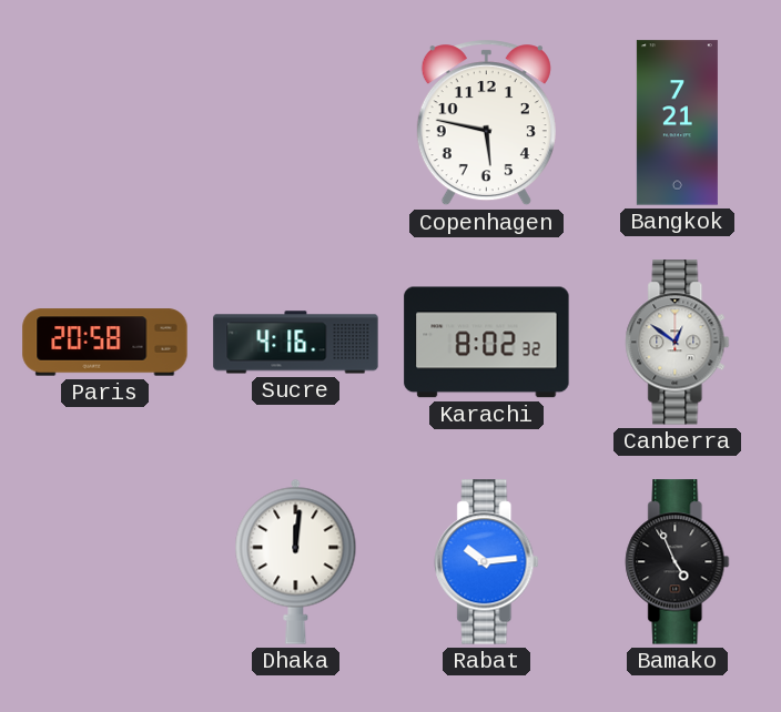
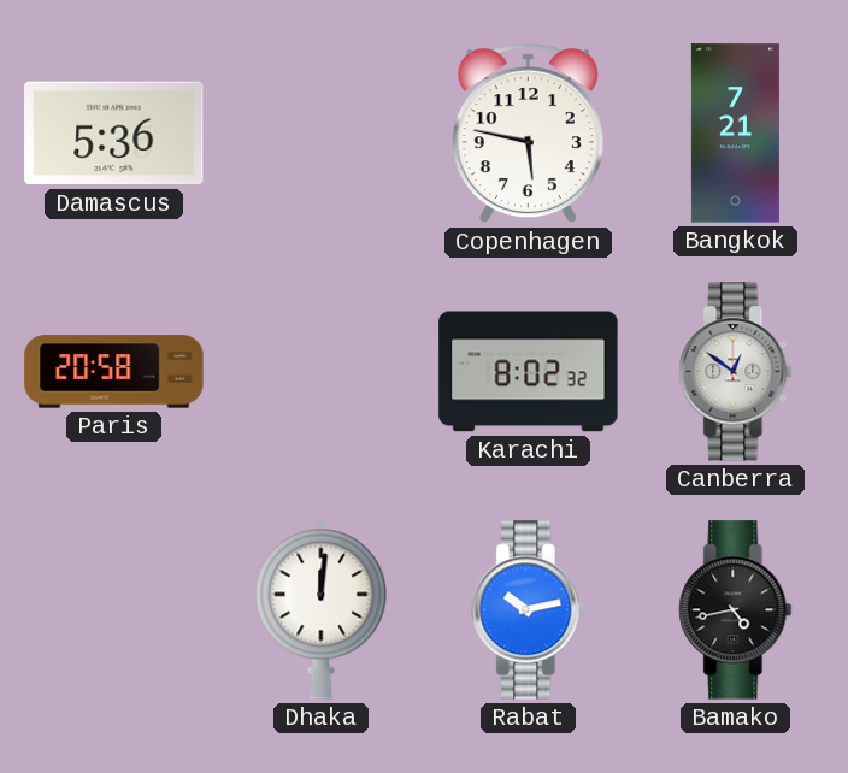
Damascus: none -> 5:36 (114, 134)
Sucre: 4:16 -> none (296, 343)
Rabat: 10:14 -> 10:13 (529, 610)
Bamako: 4:56 -> 4:43 (736, 610)
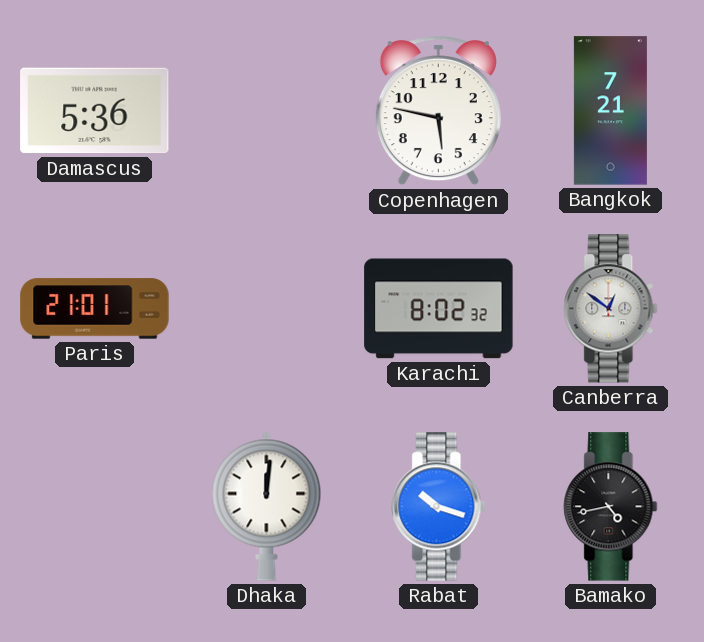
Paris: 20:58 -> 21:01 (95, 309)
Rabat: 10:13 -> 10:18 (439, 507)
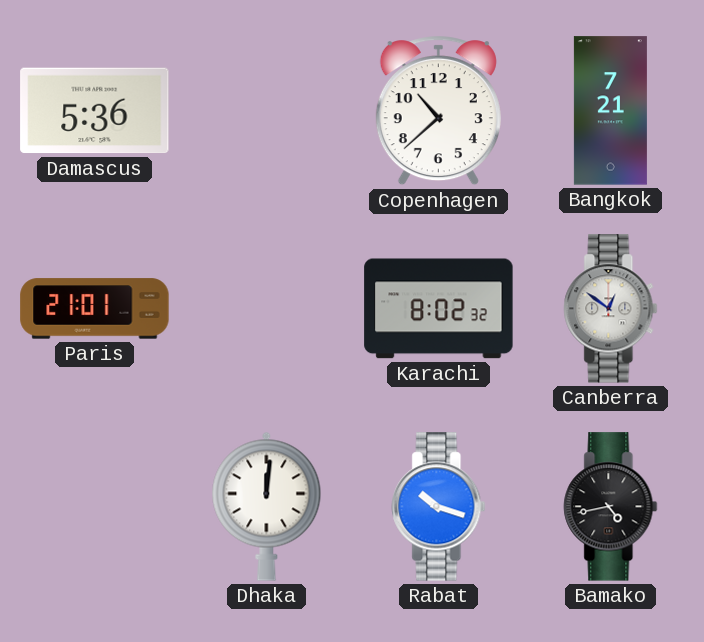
Copenhagen: 5:47 -> 10:38 (438, 111)
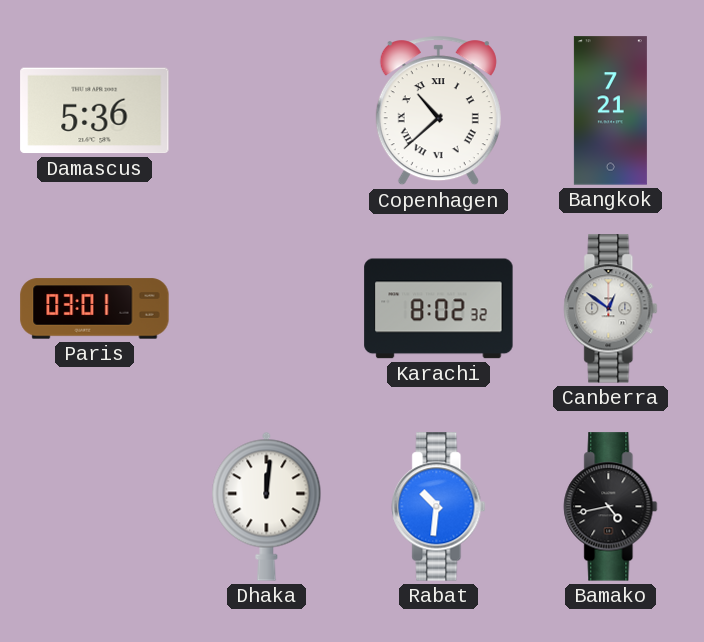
Copenhagen numerals: Arabic -> Roman (438, 111)
Paris: 21:01 -> 03:01 (95, 309)
Rabat: 10:18 -> 10:31 (439, 507)
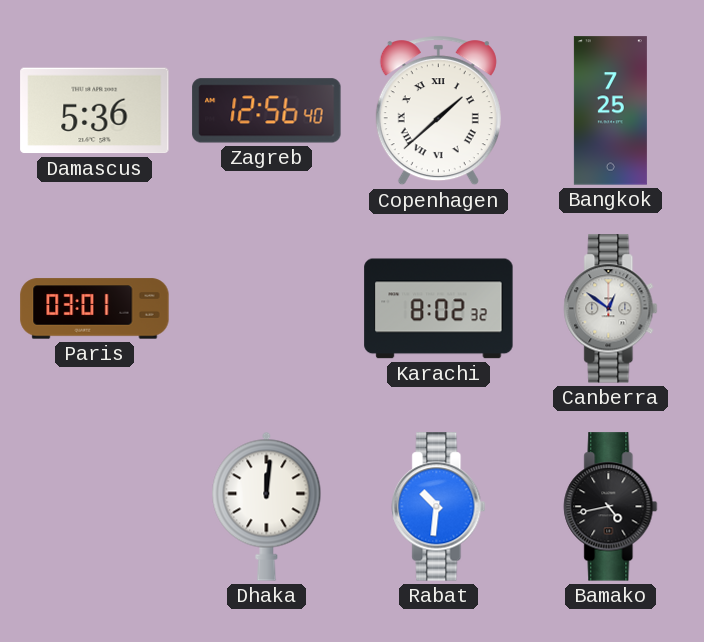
Zagreb: none -> 12:56 (267, 111)
Copenhagen: 10:38 -> 1:38 (438, 111)
Bangkok: 7:21 -> 7:25 (610, 111)
